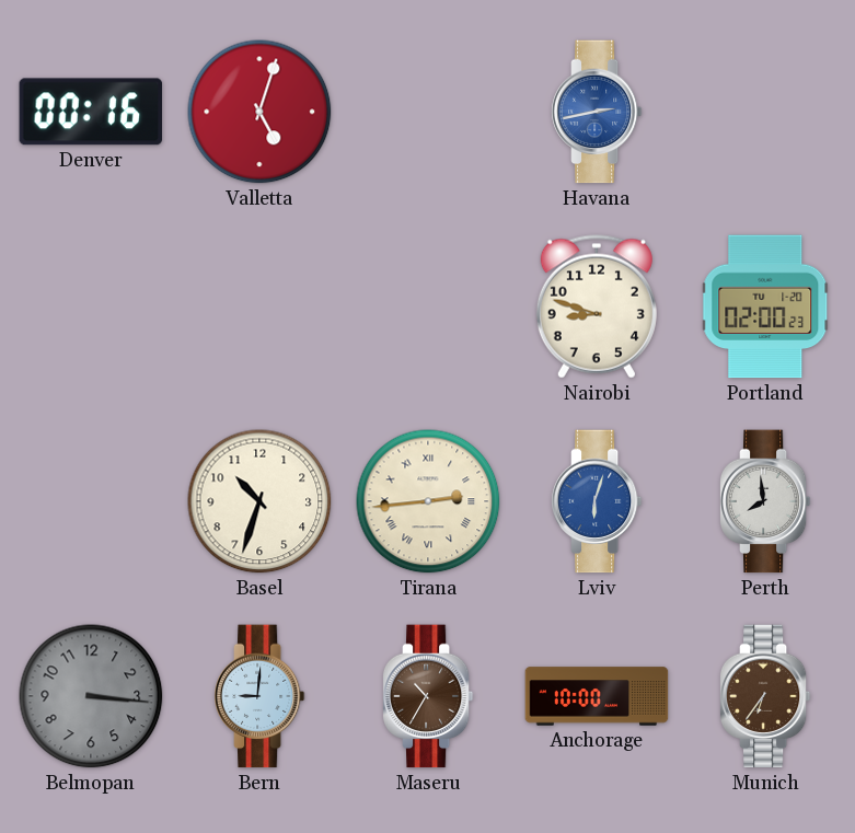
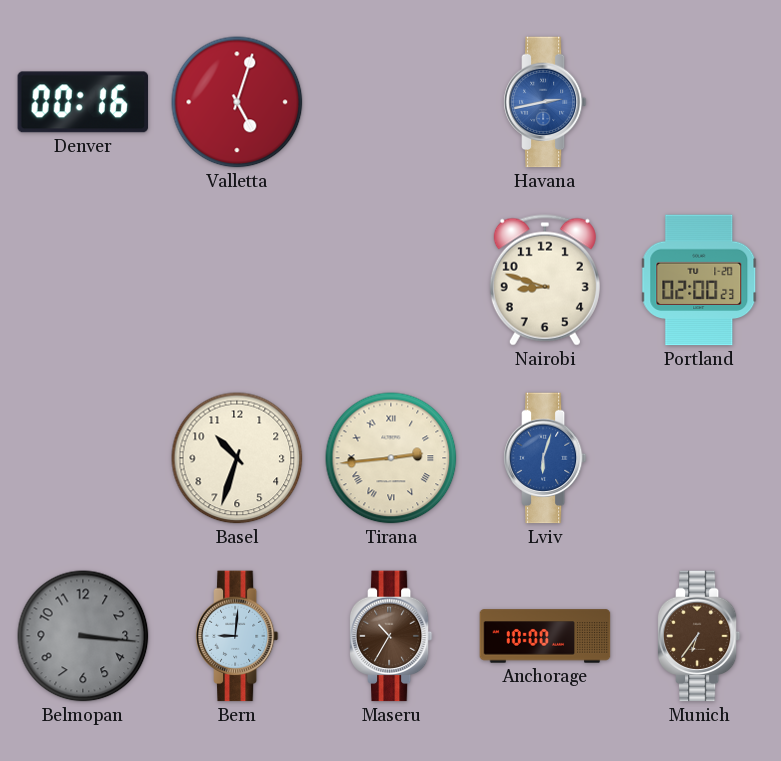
Perth: 7:59 -> none (765, 501)
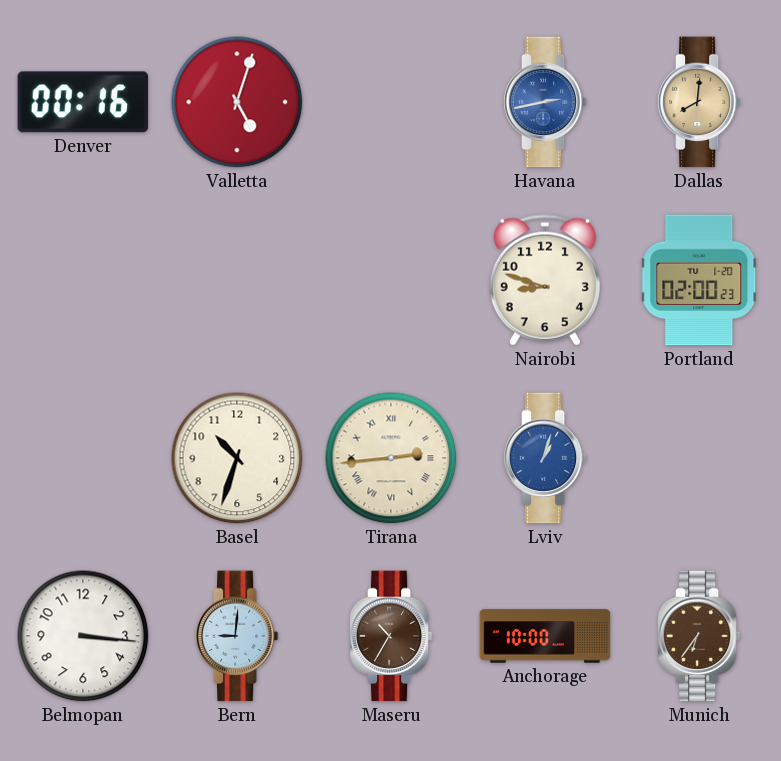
Dallas: none -> 8:01 (699, 102)
Lviv: 6:03 -> 1:03 (545, 458)
Belmopan dial: grey -> white (83, 636)
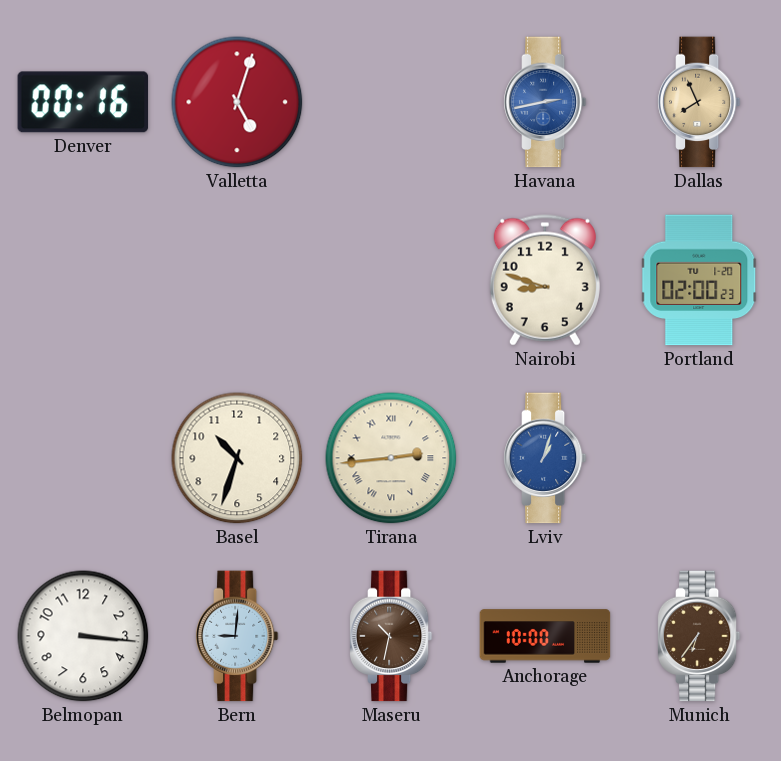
Dallas: 8:01 -> 7:56 (699, 102)
Maseru: 10:35 -> 10:32 (391, 636)
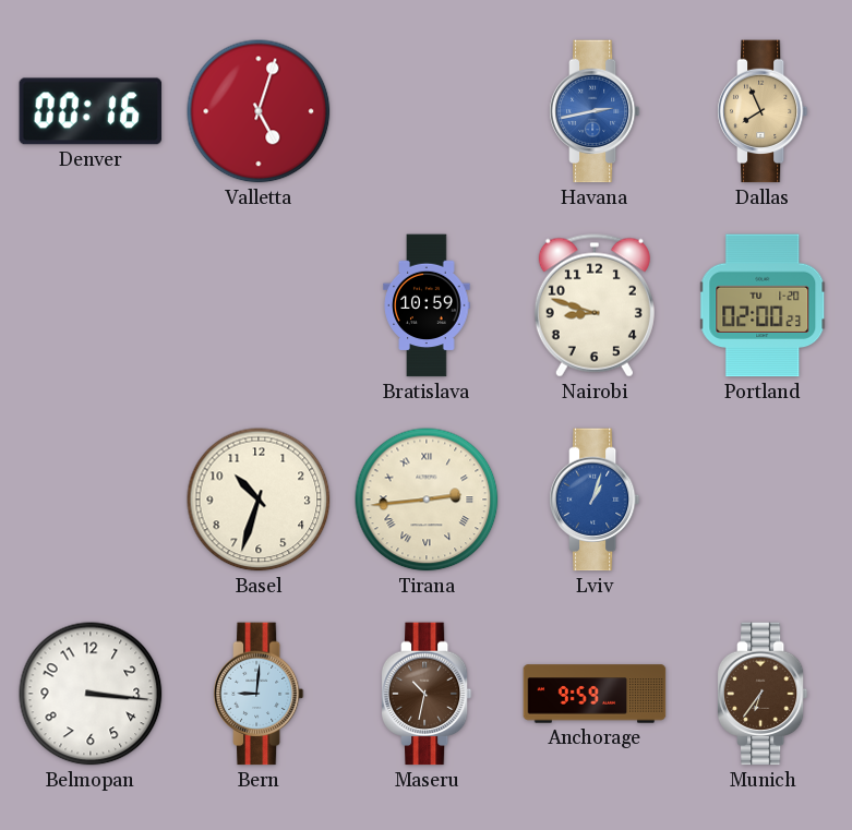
Bratislava: none -> 10:59 (427, 305)
Anchorage: 10:00 -> 9:59 (595, 694)
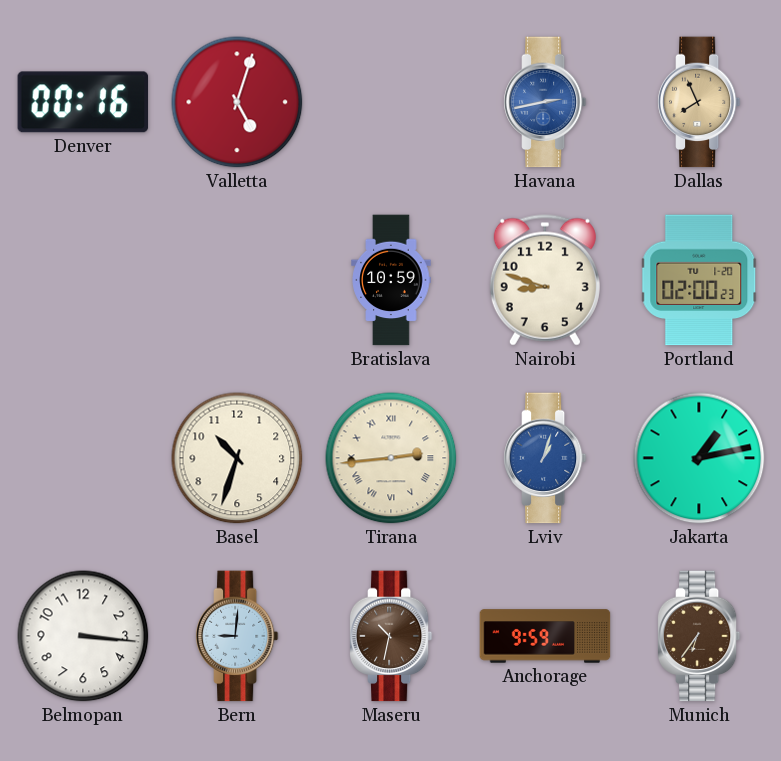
Jakarta: none -> 1:13 (699, 458)
